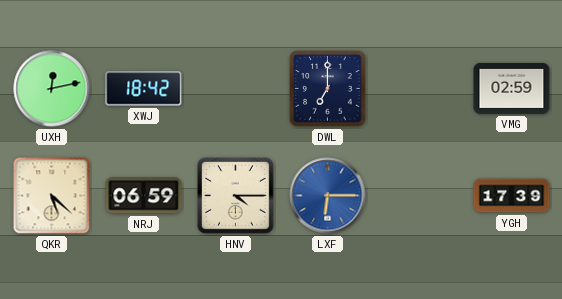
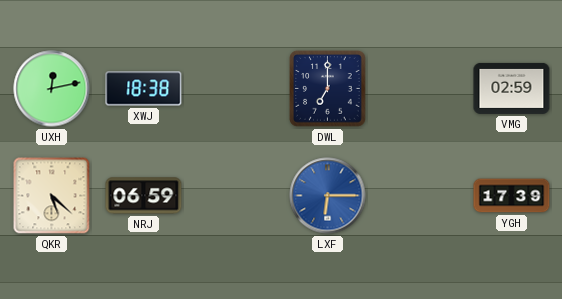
XWJ: 18:42 -> 18:38 (144, 89)
HNV: 4:15 -> none (235, 195)
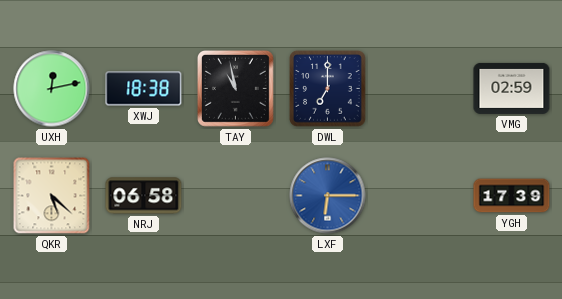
TAY: none -> 10:58 (235, 88)
NRJ: 06:59 -> 06:58 (144, 196)
